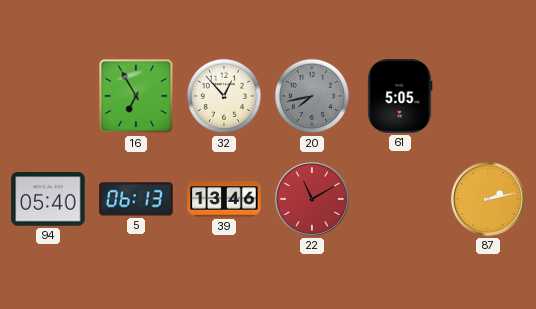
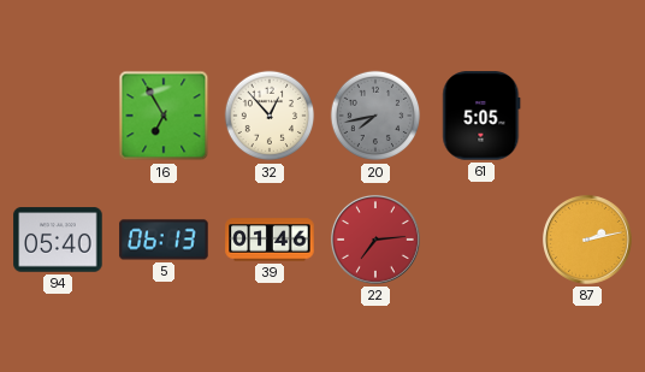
39: 13:46 -> 01:46 (270, 240)
22: 11:10 -> 7:14 (377, 241)
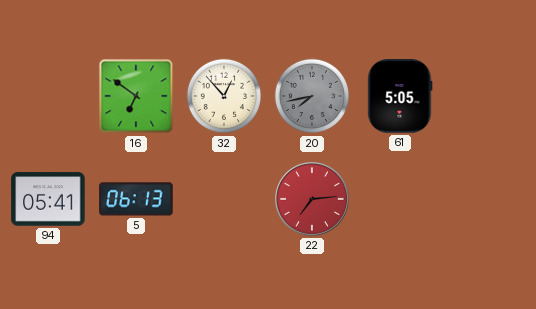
16: 6:55 -> 6:51 (136, 96)
94: 05:40 -> 05:41 (48, 199)
39: 01:46 -> none (270, 240)
87: 2:13 -> none (588, 241)
